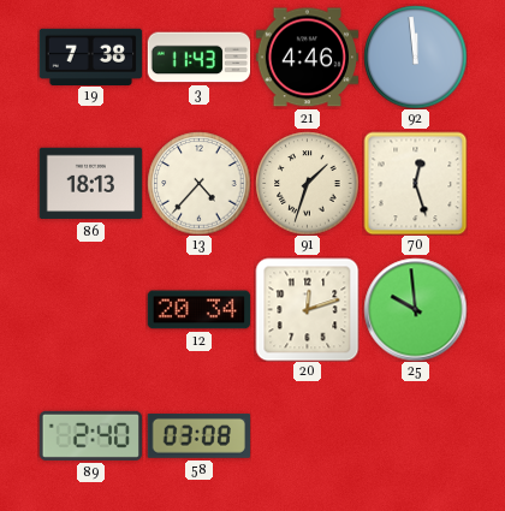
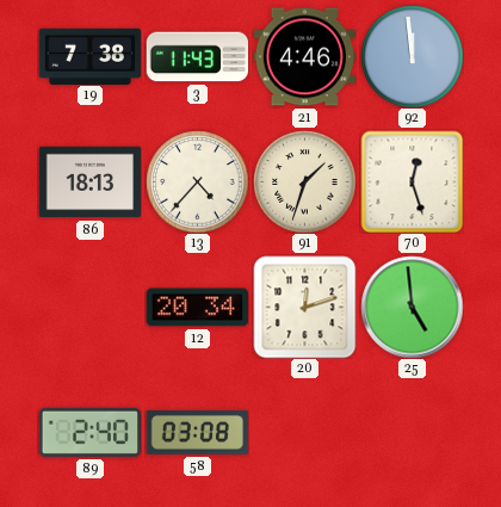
25: 9:59 -> 4:59 (412, 307)
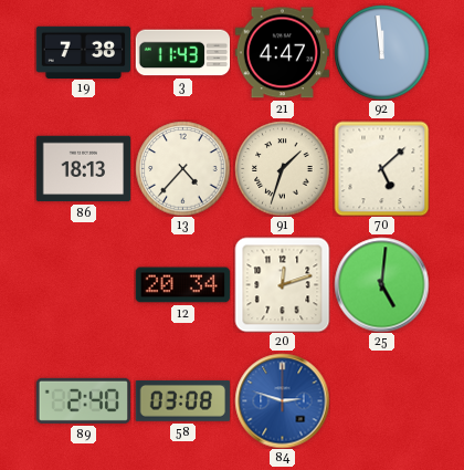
21: 4:46 -> 4:47 (282, 53)
70: 12:27 -> 5:08 (381, 168)
25: 4:59 -> 5:01 (381, 284)
84: none -> 2:48 (282, 400)
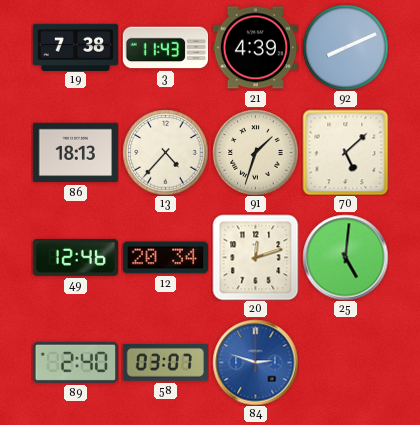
21: 4:47 -> 4:39 (255, 48)
92: 11:59 -> 8:11 (345, 47)
49: none -> 12:46 (75, 257)
58: 03:08 -> 03:07 (165, 363)
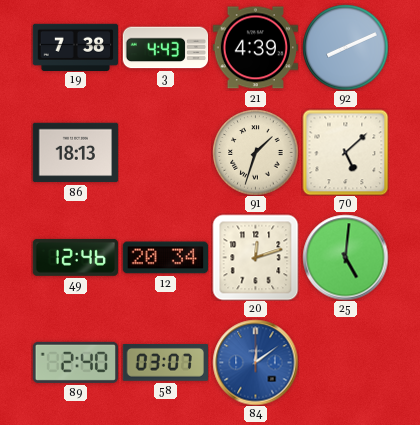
3: 11:43 -> 4:43 (165, 48)
13: 4:37 -> none (165, 152)
84: 2:48 -> 12:09 (255, 362)
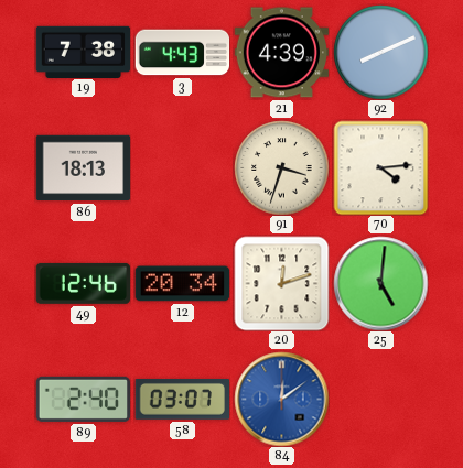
91: 1:33 -> 3:33 (281, 167)
70: 5:08 -> 4:14 (380, 167)
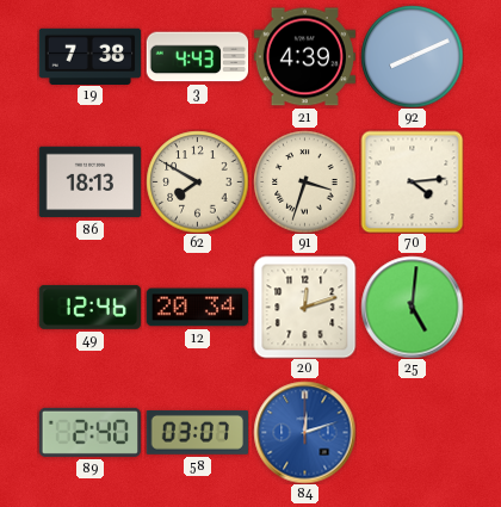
62: none -> 7:50 (197, 181)
84: 12:09 -> 12:12 (304, 432)
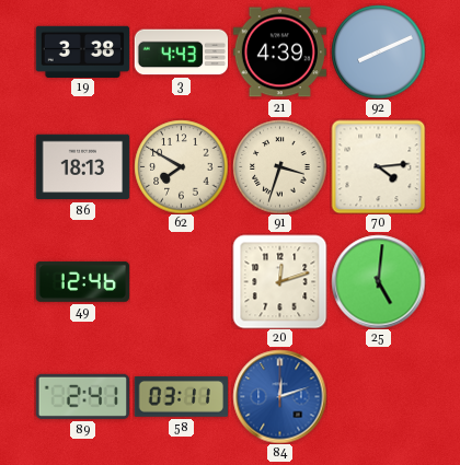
19: 7:38 -> 3:38 (82, 51)
12: 20:34 -> none (197, 308)
89: 2:40 -> 2:41 (82, 396)
58: 03:07 -> 03:11 (181, 397)
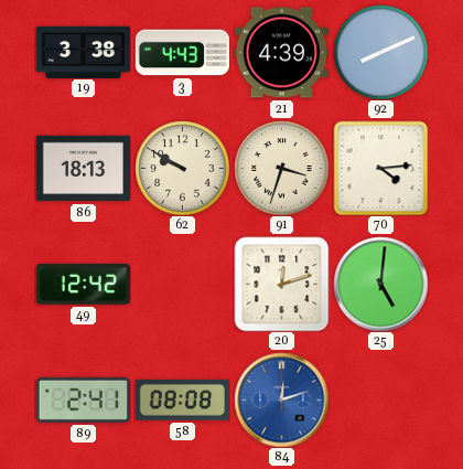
62: 7:50 -> 9:50 (182, 168)
49: 12:46 -> 12:42 (83, 284)
58: 03:11 -> 08:08 (182, 401)
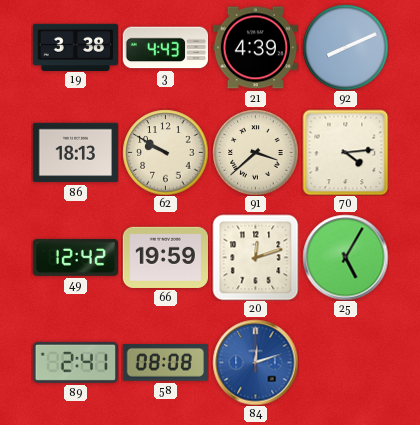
91: 3:33 -> 3:38 (255, 152)
66: none -> 19:59 (165, 257)
25: 5:01 -> 5:05 (345, 257)
